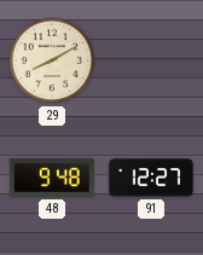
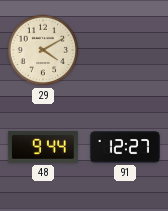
29: 8:10 -> 4:10 (43, 50)
48: 9:48 -> 9:44 (43, 147)
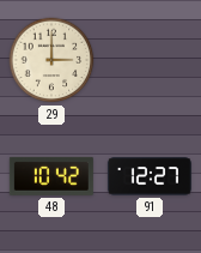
29: 4:10 -> 3:00 (51, 60)
48: 9:44 -> 10:42 (51, 176)
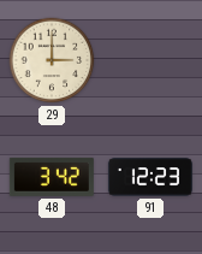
48: 10:42 -> 3:42 (52, 177)
91: 12:27 -> 12:23 (150, 177)
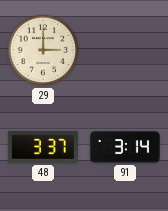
48: 3:42 -> 3:37 (43, 147)
91: 12:23 -> 3:14 (125, 147)
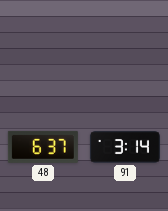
29: 3:00 -> none (43, 50)
48: 3:37 -> 6:37 (43, 147)
